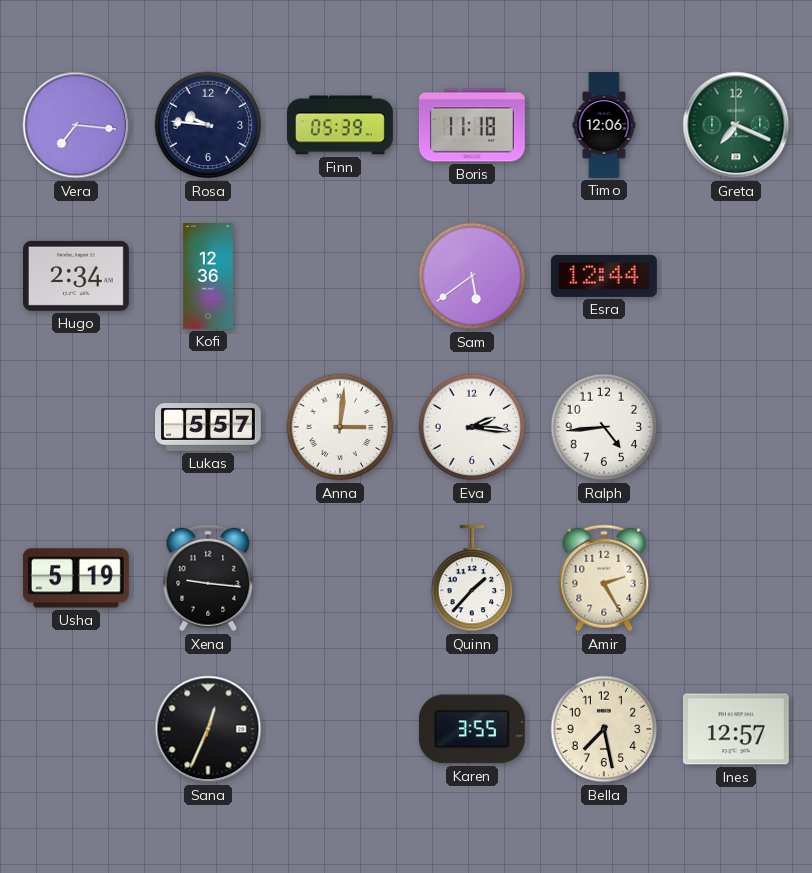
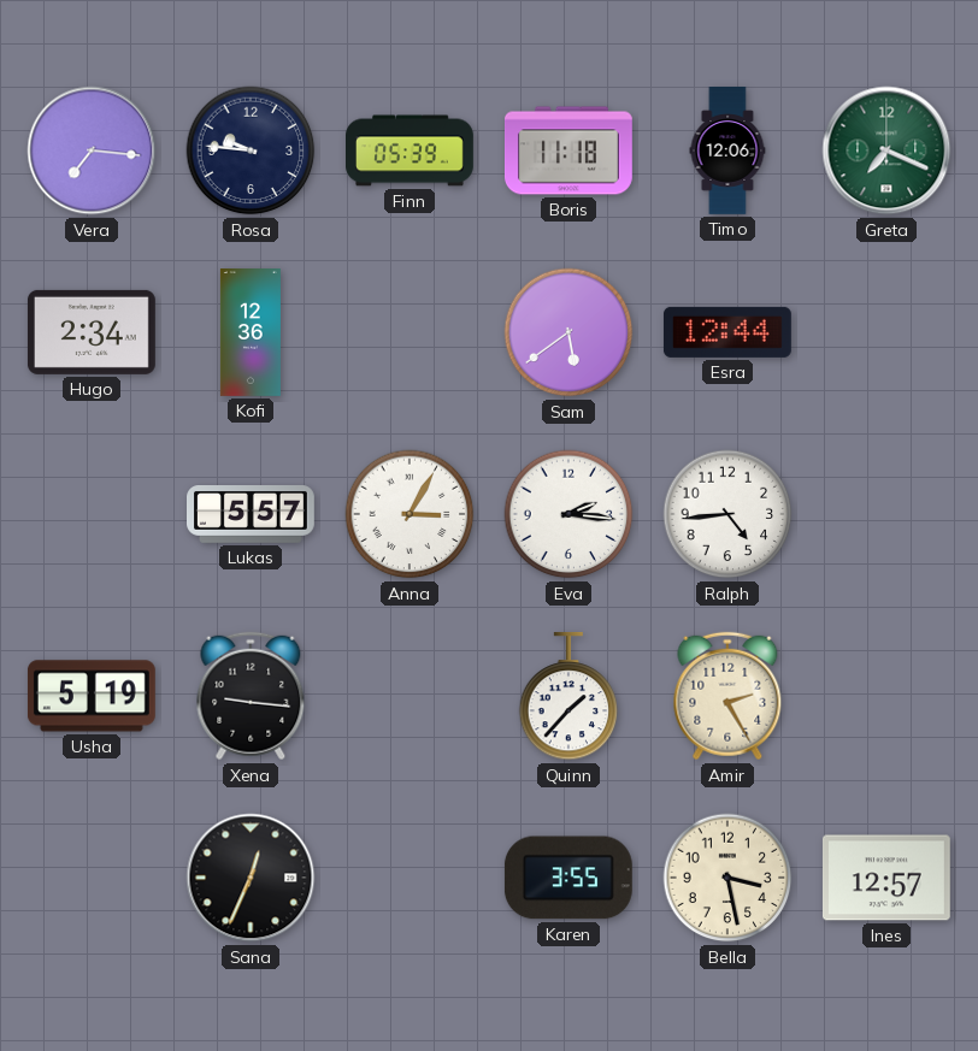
Anna: 3:01 -> 3:05 (410, 514)
Bella: 7:28 -> 3:28 (727, 878)
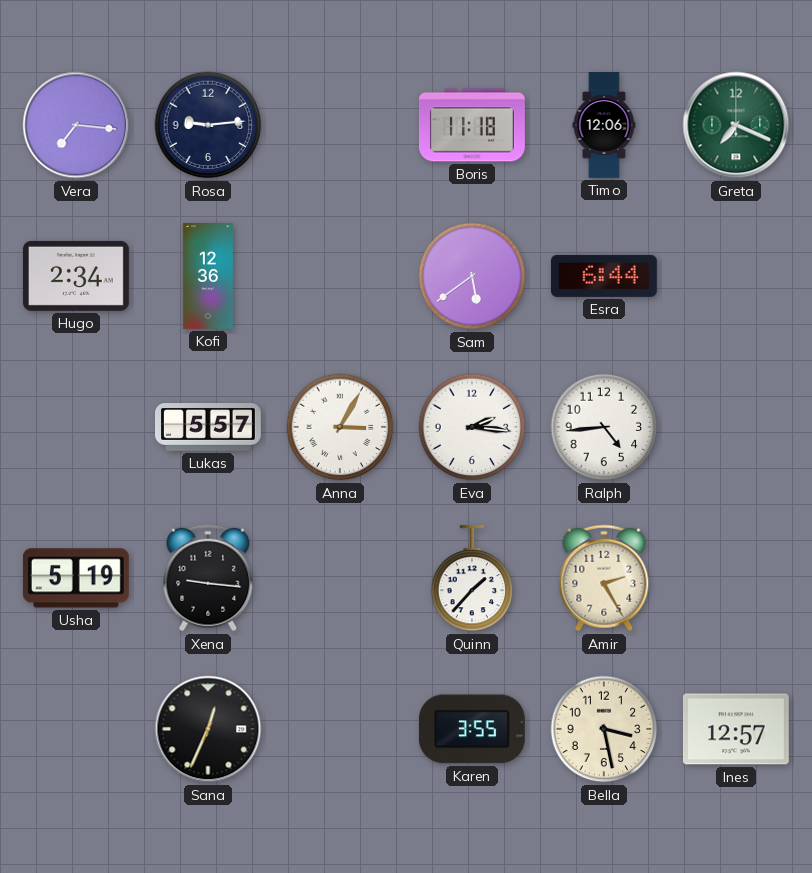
Rosa: 9:46 -> 9:14 (208, 125)
Finn: 05:39 -> none (411, 150)
Esra: 12:44 -> 6:44 (604, 276)
